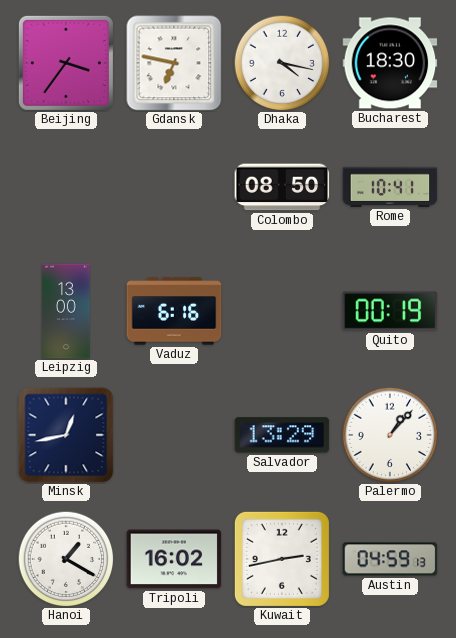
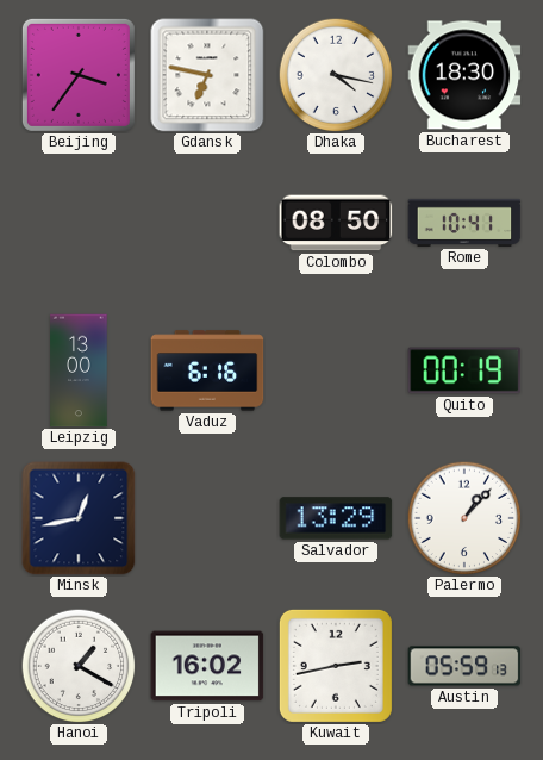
Austin: 04:59 -> 05:59 (464, 666)
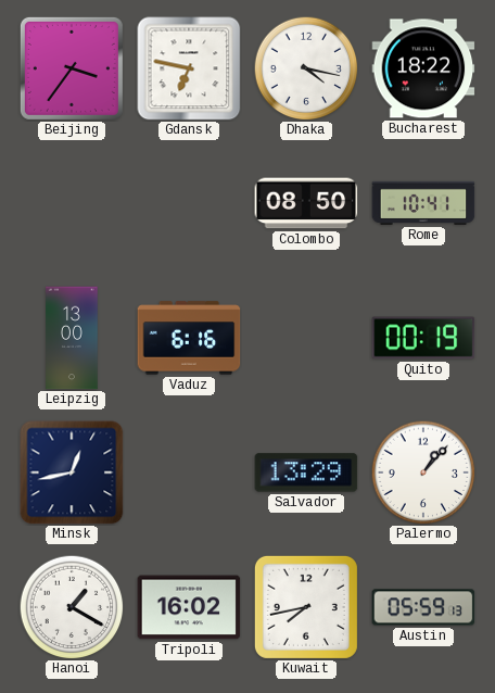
Bucharest: 18:30 -> 18:22 (423, 68)
Kuwait: 2:43 -> 7:43 (306, 607)
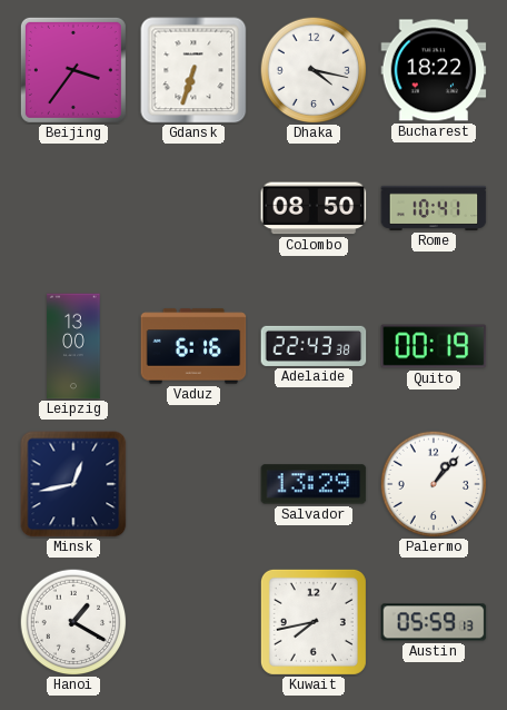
Gdansk: 6:47 -> 6:33 (193, 70)
Adelaide: none -> 22:43 (314, 346)
Tripoli: 16:02 -> none (189, 607)
